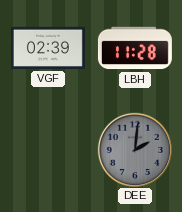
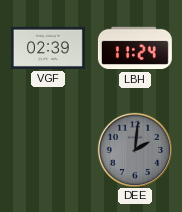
LBH: 11:28 -> 11:24 (135, 48)
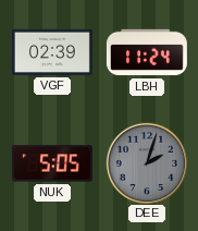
NUK: none -> 5:05 (52, 163)
DEE: 2:01 -> 2:03 (146, 162)
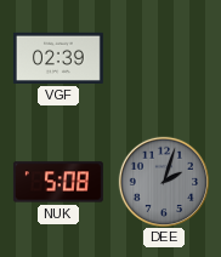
LBH: 11:24 -> none (147, 52)
NUK: 5:05 -> 5:08 (58, 182)
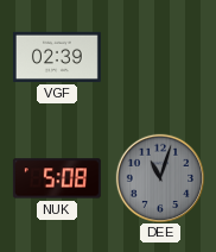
DEE: 2:03 -> 11:03 (159, 177)
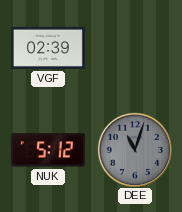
NUK: 5:08 -> 5:12 (48, 150)
